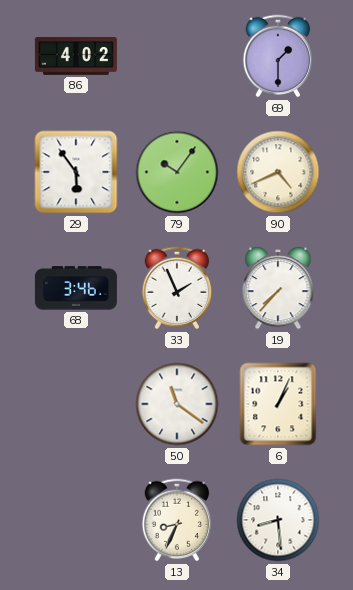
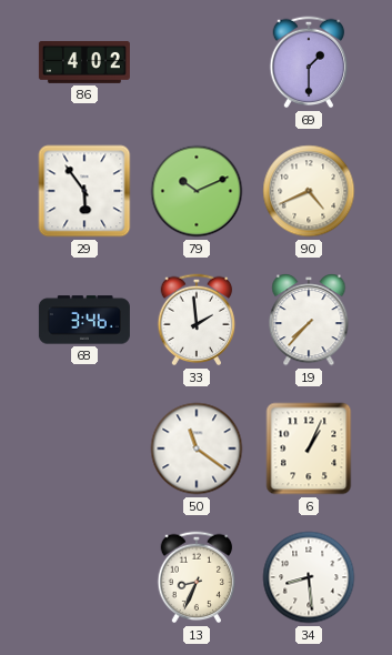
79: 10:06 -> 10:11 (197, 191)
33: 1:56 -> 1:59 (197, 320)
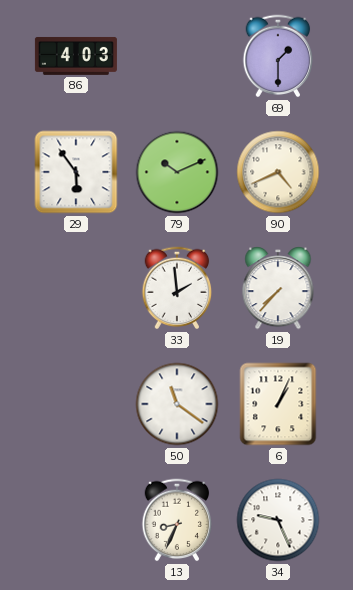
86: 4:02 -> 4:03 (76, 56)
68: 3:46 -> none (84, 320)
34: 8:29 -> 9:26 (278, 520)
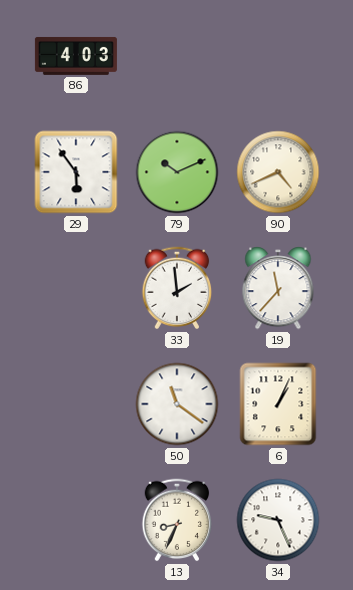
69: 1:30 -> none (278, 56)
19: 7:37 -> 11:37 (278, 289)
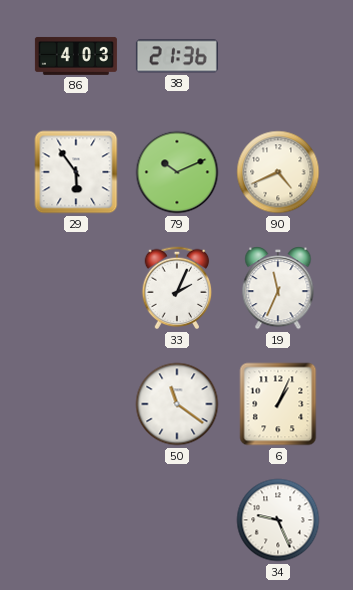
38: none -> 21:36 (177, 56)
33: 1:59 -> 2:04 (177, 288)
19: 11:37 -> 11:34 (278, 289)
13: 8:34 -> none (177, 520)
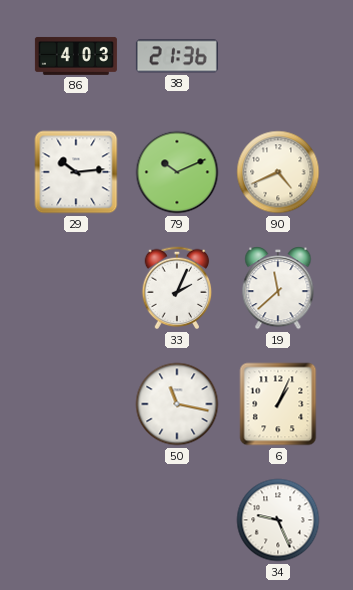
29: 5:54 -> 10:14 (76, 172)
19: 11:34 -> 11:38 (278, 289)
50: 11:21 -> 11:17 (177, 404)
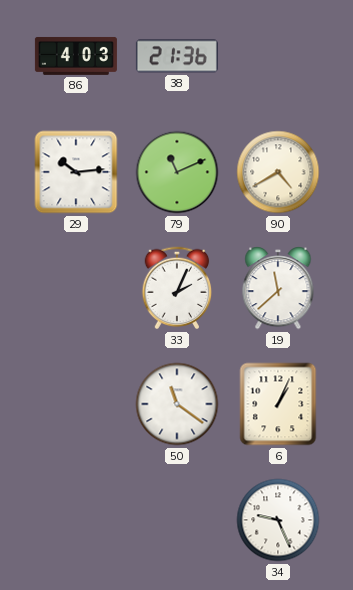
79: 10:11 -> 11:11 (177, 172)
90: 4:41 -> 4:40 (278, 172)
50: 11:17 -> 11:21 (177, 404)
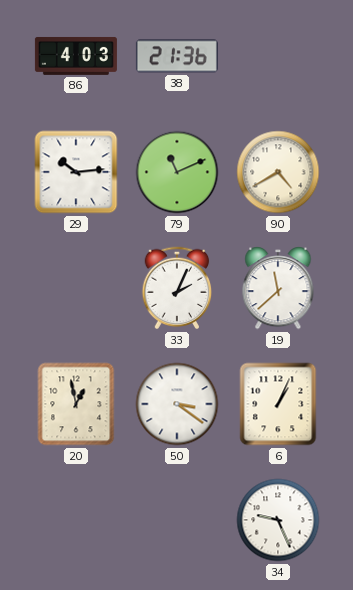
20: none -> 12:58 (76, 404)
50: 11:21 -> 3:21 (177, 404)
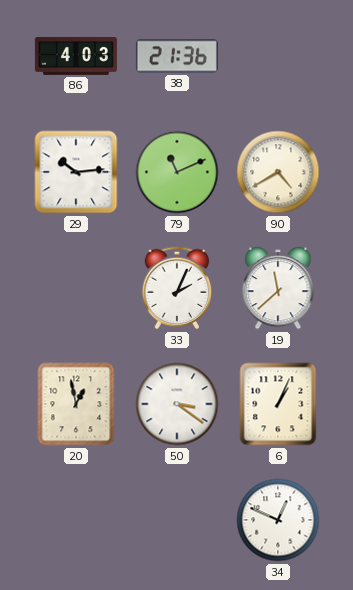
34: 9:26 -> 12:49 (278, 520)
